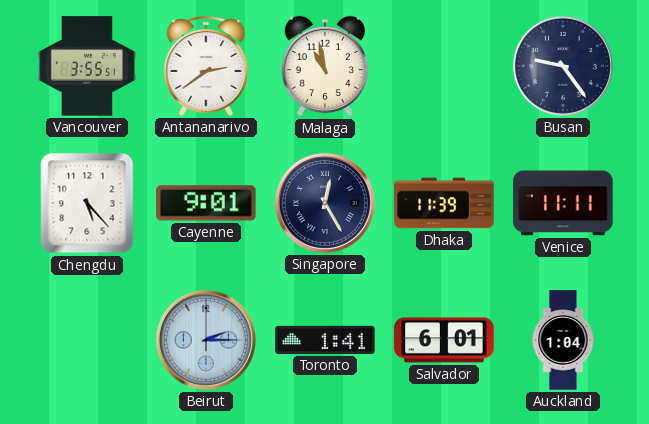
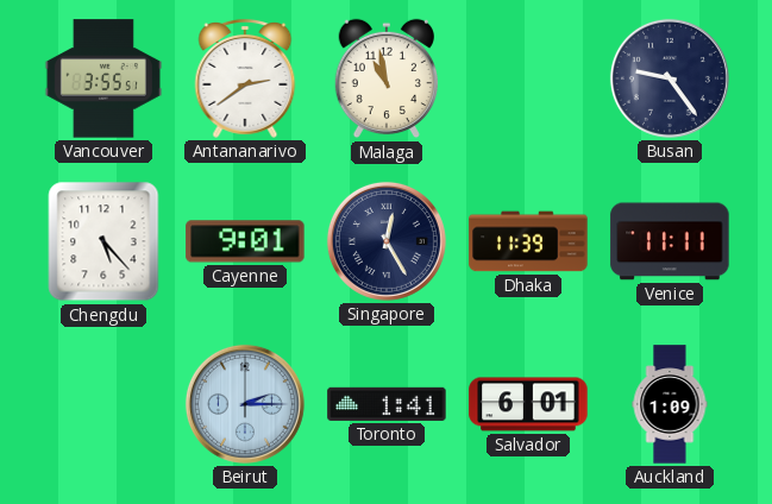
Auckland: 1:04 -> 1:09 (670, 404)
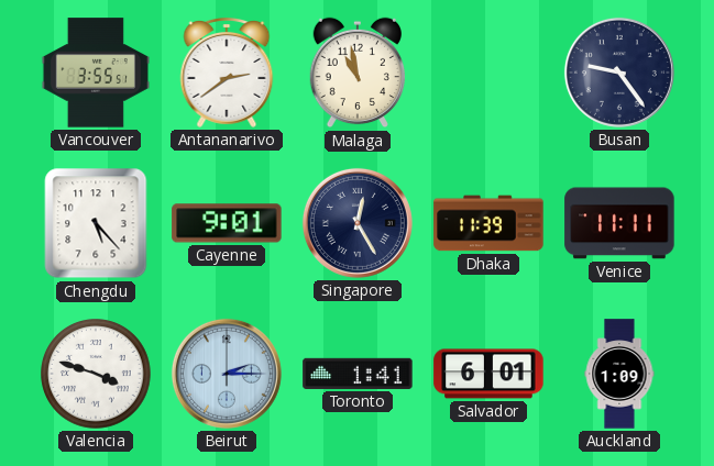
Valencia: none -> 3:48 (96, 374)
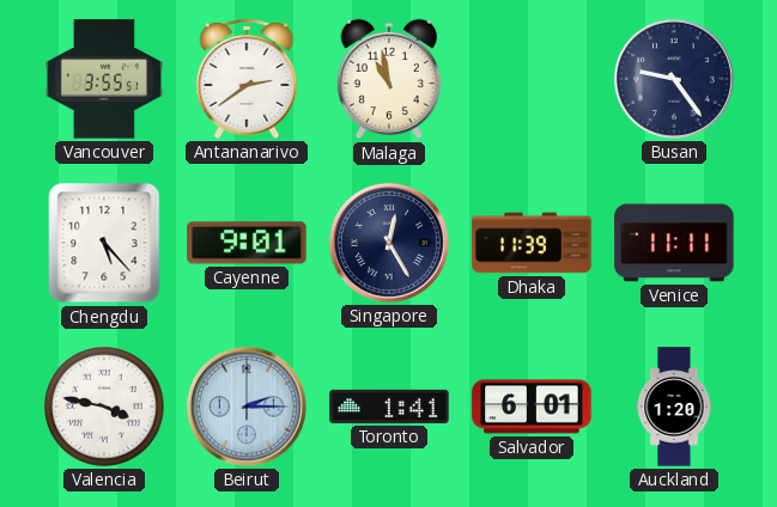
Valencia: 3:48 -> 3:47 (104, 407)
Auckland: 1:09 -> 1:20 (674, 407)
